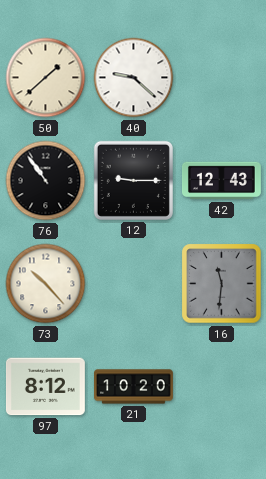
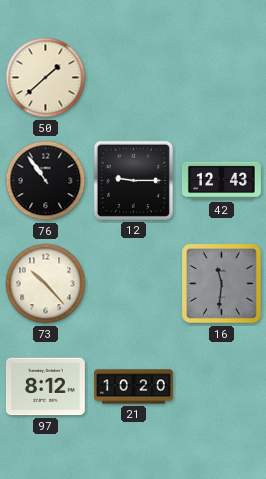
40: 9:22 -> none (134, 78)
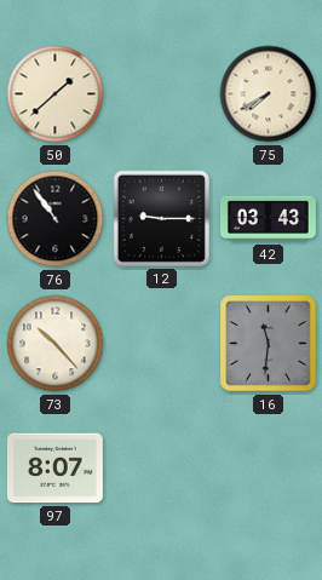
75: none -> 7:40 (269, 94)
42: 12:43 -> 03:43 (269, 219)
97: 8:12 -> 8:07 (54, 469)
21: 10:20 -> none (134, 387)
